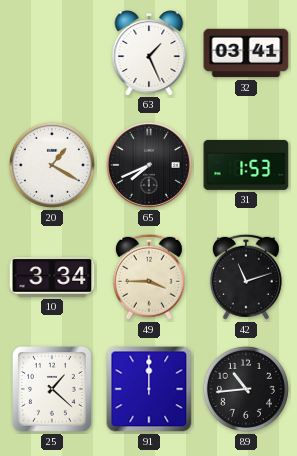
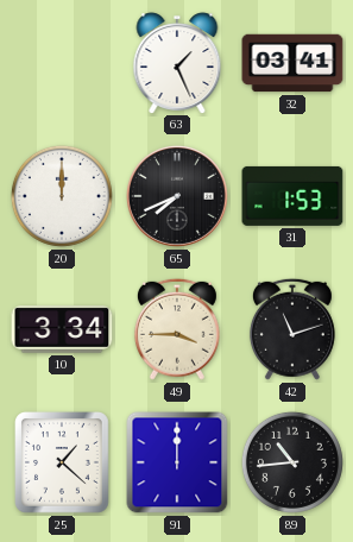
20: 1:20 -> 12:00 (62, 196)
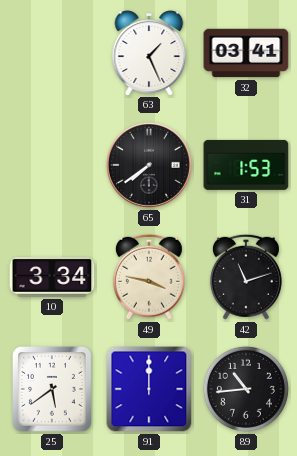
20: 12:00 -> none (62, 196)
65: 7:41 -> 7:39 (149, 165)
49: 3:45 -> 3:47 (149, 277)
25: 1:22 -> 5:39 (53, 390)
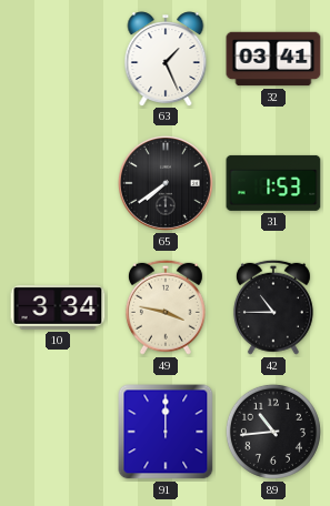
42: 11:12 -> 10:45 (273, 307)
25: 5:39 -> none (53, 390)
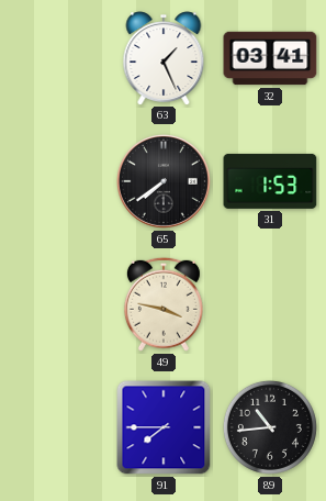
10: 3:34 -> none (58, 308)
42: 10:45 -> none (273, 307)
91: 12:00 -> 7:45 (164, 427)
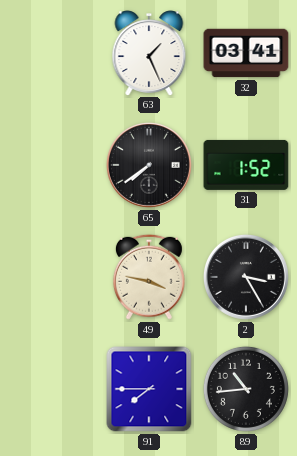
31: 1:53 -> 1:52 (246, 165)
2: none -> 3:25 (246, 277)
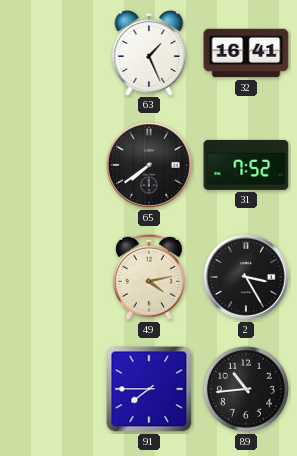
32: 03:41 -> 16:41 (246, 53)
31: 1:52 -> 7:52 (246, 165)
49: 3:47 -> 4:13 (149, 277)
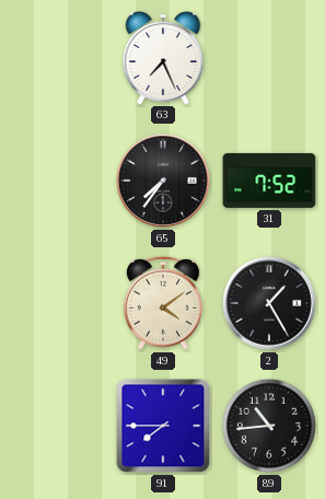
63: 1:26 -> 7:26 (163, 58)
32: 16:41 -> none (246, 53)
65: 7:39 -> 7:36 (163, 181)
49: 4:13 -> 4:09 (163, 303)
2: 3:25 -> 1:25 (269, 303)
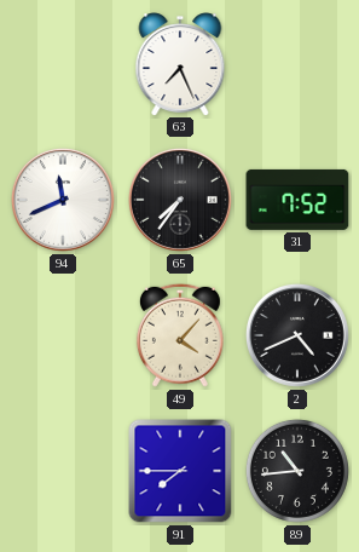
94: none -> 11:41 (63, 200)
49: 4:09 -> 4:07 (180, 335)
2: 1:25 -> 4:41 (297, 335)
